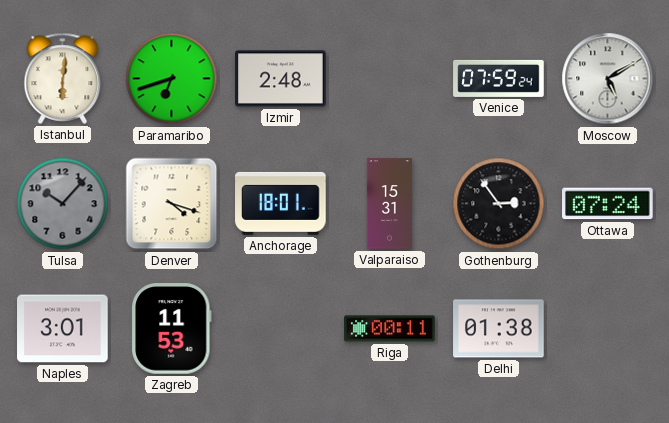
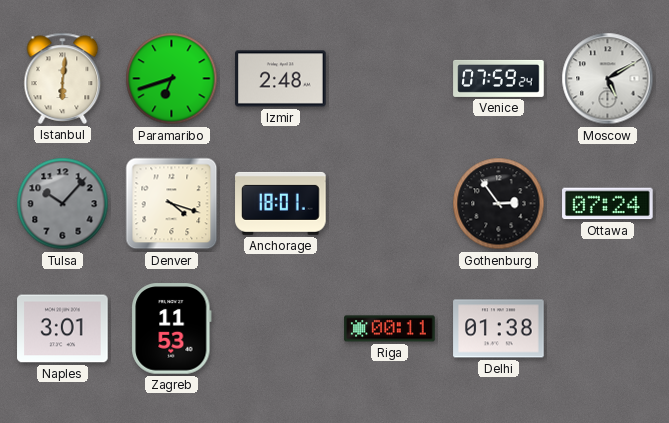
Valparaiso: 15:31 -> none (389, 204)
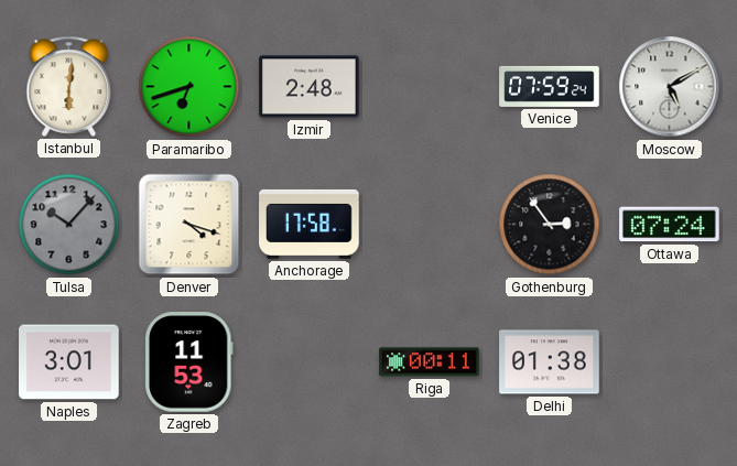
Anchorage: 18:01 -> 17:58 (310, 224)
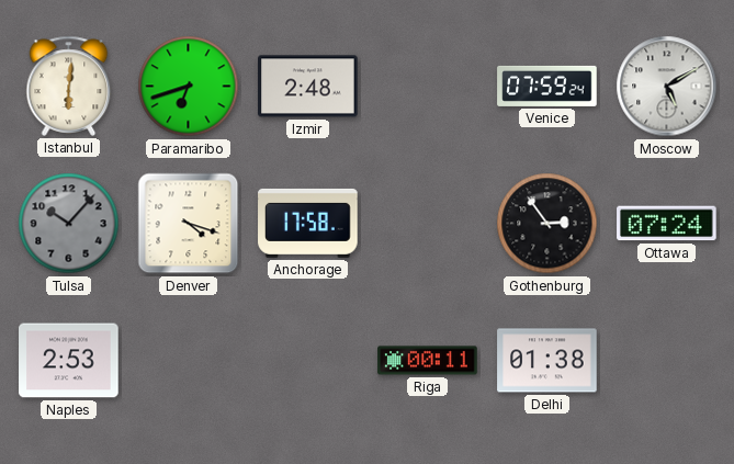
Naples: 3:01 -> 2:53 (69, 361)
Zagreb: 11:53 -> none (189, 362)
